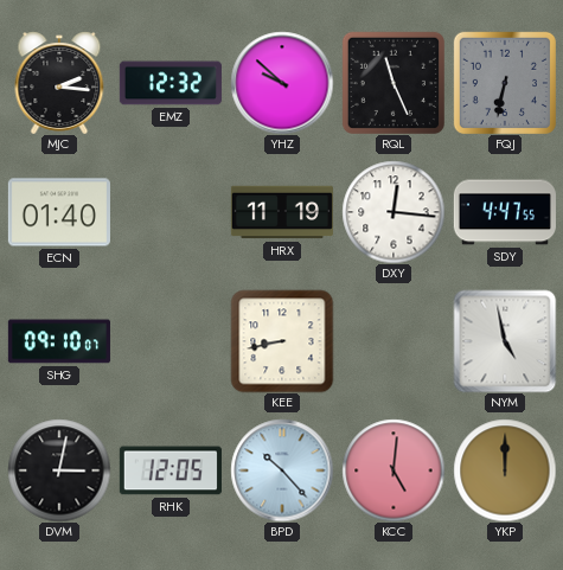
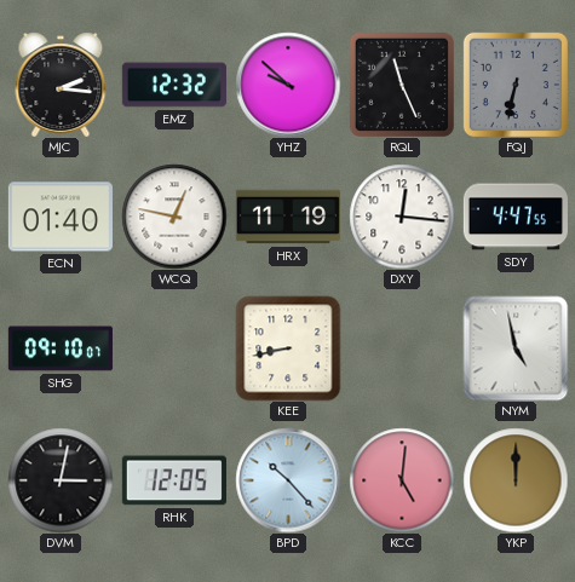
WCQ: none -> 12:47 (174, 217)
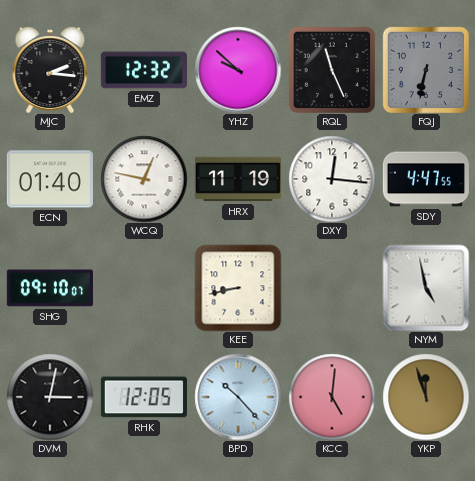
YKP: 12:00 -> 11:57 (426, 397)
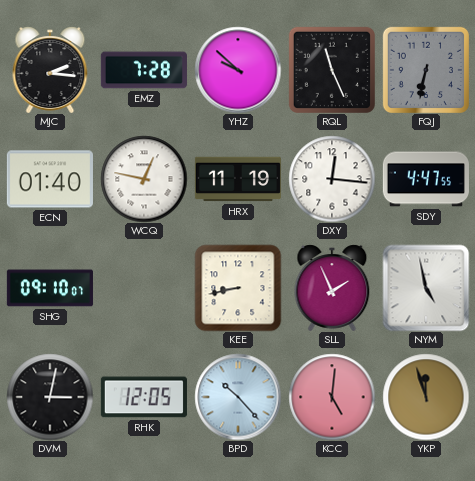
EMZ: 12:32 -> 7:28 (144, 70)
SLL: none -> 1:56 (332, 288)
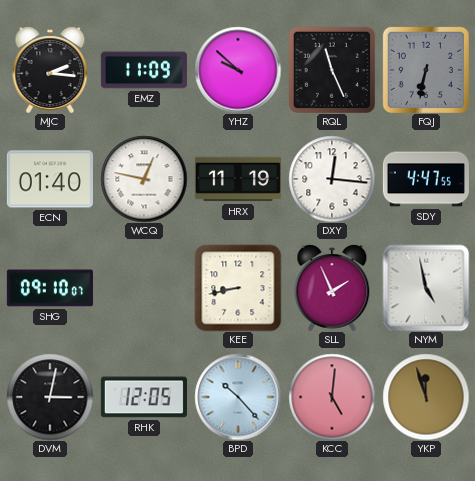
EMZ: 7:28 -> 11:09 (144, 70)
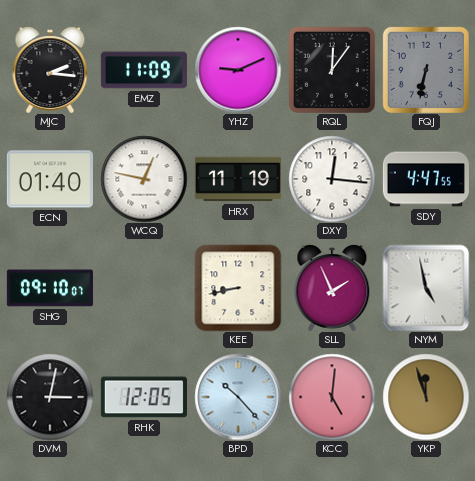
YHZ: 9:52 -> 9:11 (238, 70)
RQL: 11:26 -> 12:06 (332, 70)
